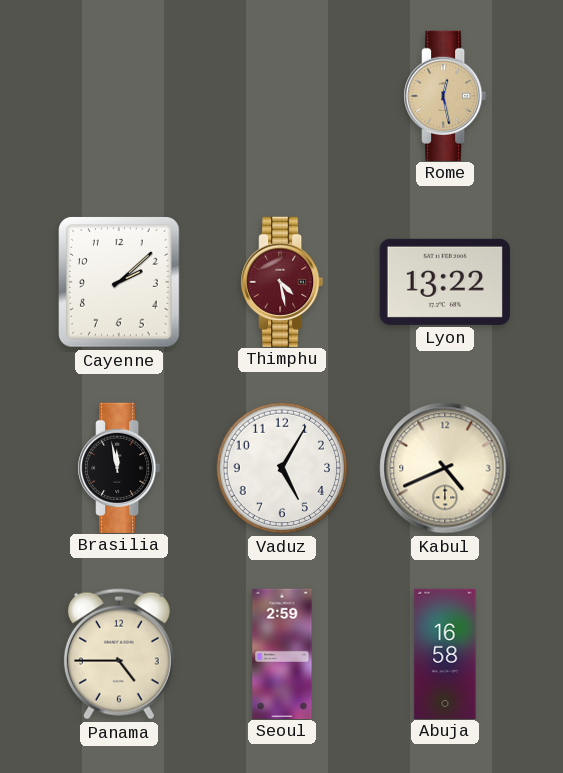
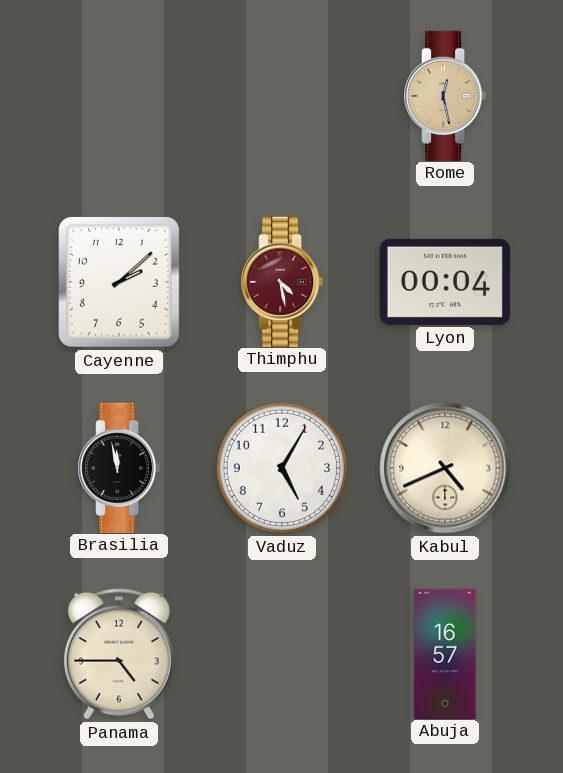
Lyon: 13:22 -> 00:04 (445, 282)
Seoul: 2:59 -> none (282, 653)
Abuja: 16:58 -> 16:57 (445, 653)
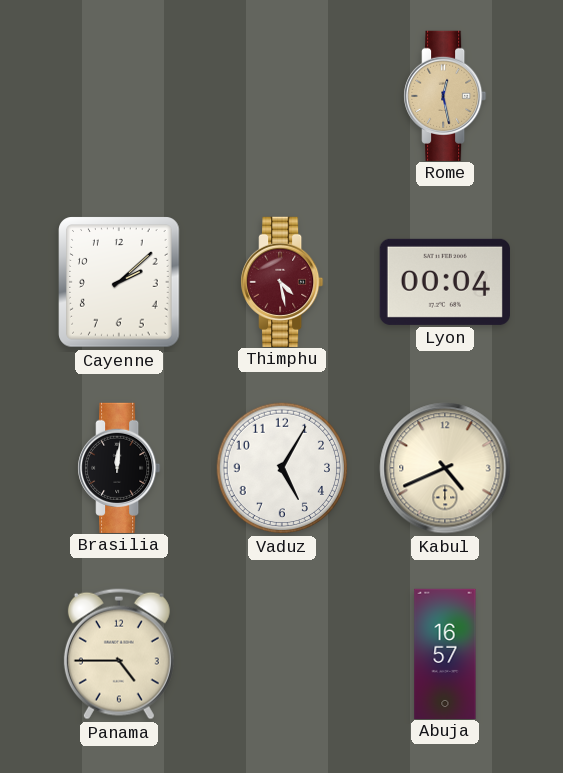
Brasilia: 11:58 -> 12:01 (119, 467)
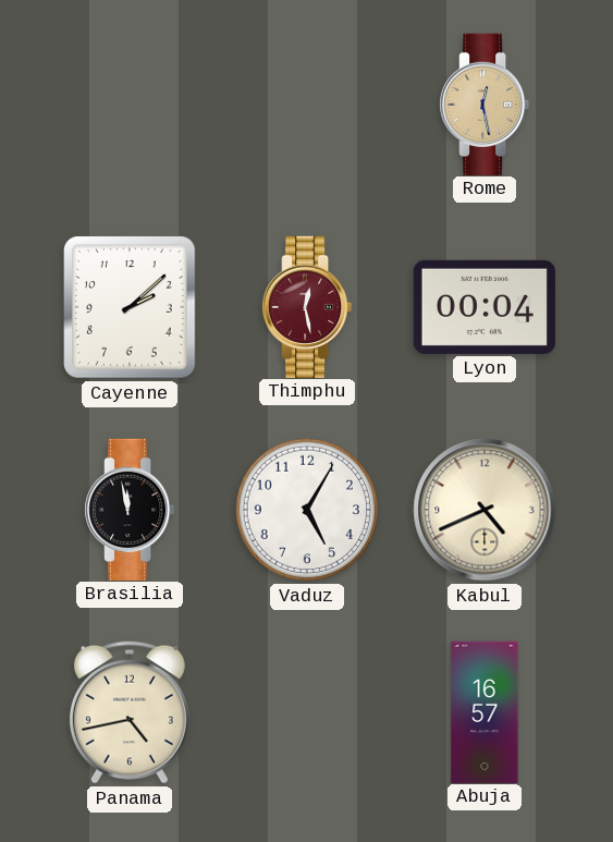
Thimphu: 4:28 -> 12:28 (307, 306)
Brasilia: 12:01 -> 11:58 (130, 509)
Panama: 4:45 -> 4:43 (130, 712)
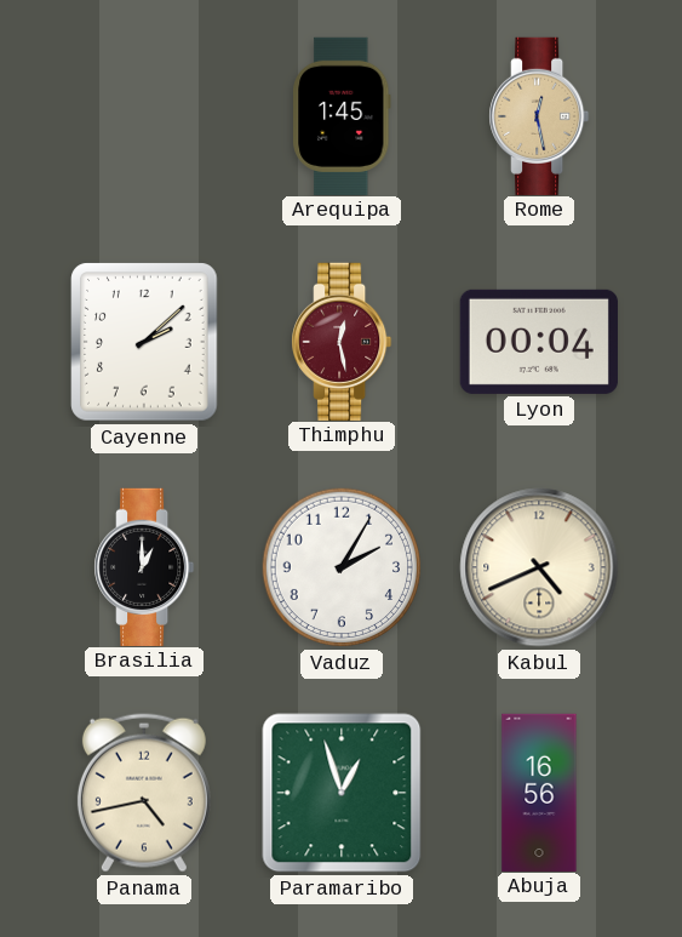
Arequipa: none -> 1:45 (342, 115)
Brasilia: 11:58 -> 1:00 (144, 566)
Vaduz: 5:05 -> 2:05 (342, 567)
Paramaribo: none -> 12:57 (342, 793)
Abuja: 16:57 -> 16:56 (539, 792)
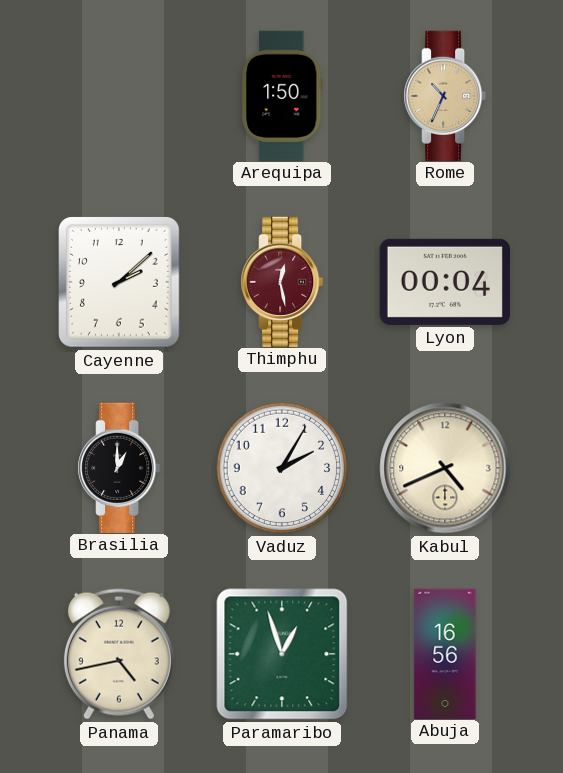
Arequipa: 1:45 -> 1:50 (282, 95)
Rome: 12:28 -> 10:34 (445, 95)
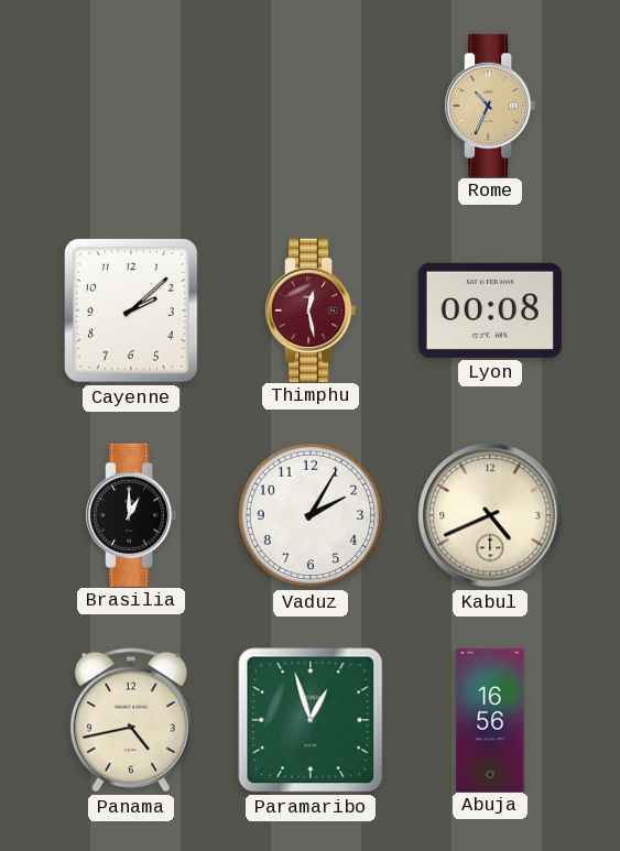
Arequipa: 1:50 -> none (282, 95)
Lyon: 00:04 -> 00:08 (490, 310)
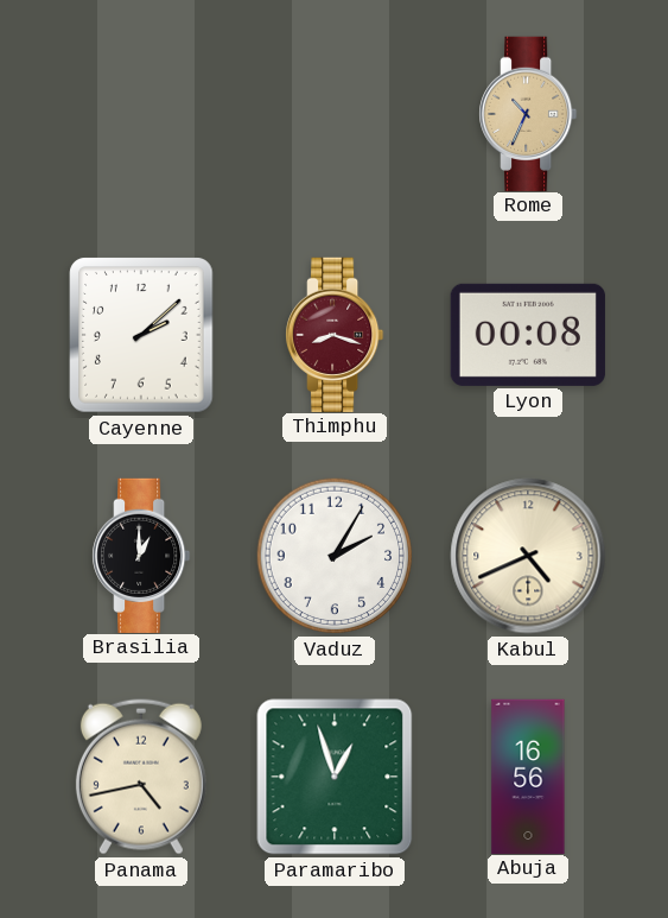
Thimphu: 12:28 -> 8:18 (335, 334)
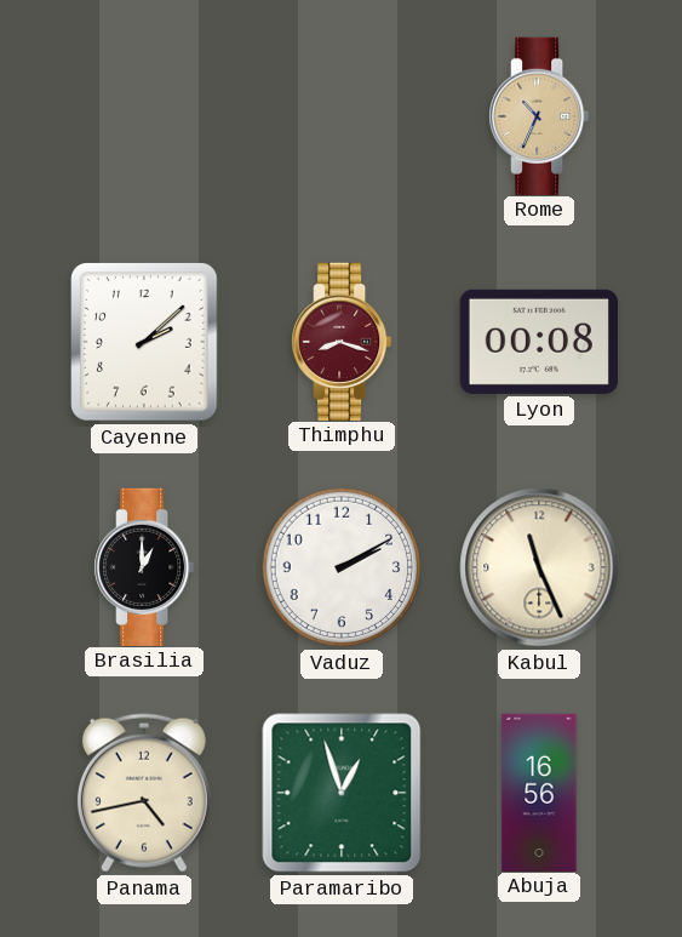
Vaduz: 2:05 -> 2:10 (342, 567)
Kabul: 4:41 -> 11:26 (539, 567)
